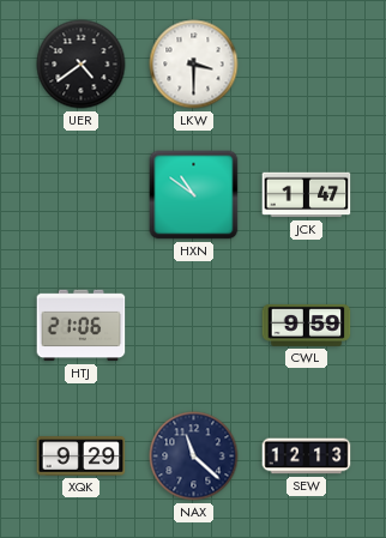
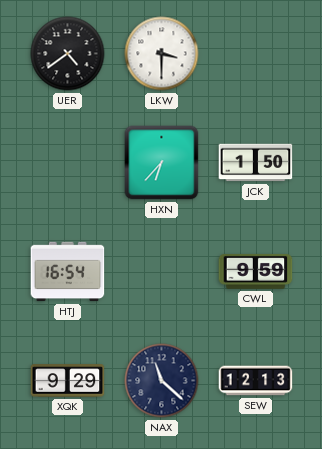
HXN: 10:51 -> 6:37 (162, 163)
JCK: 1:47 -> 1:50 (256, 163)
HTJ: 21:06 -> 16:54 (68, 272)
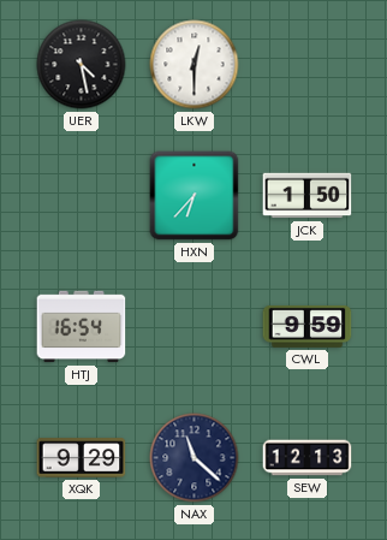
UER: 4:39 -> 4:28 (82, 65)
LKW: 3:30 -> 12:30 (195, 65)
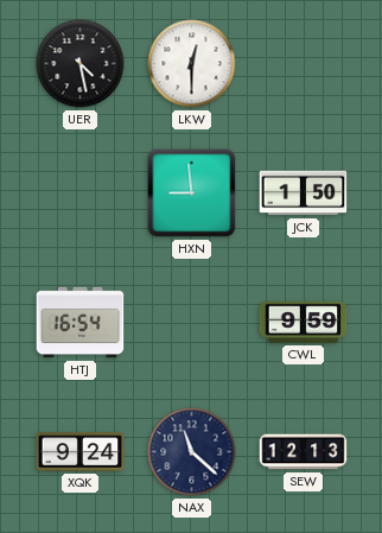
HXN: 6:37 -> 8:59 (192, 193)
XQK: 9:29 -> 9:24 (81, 452)
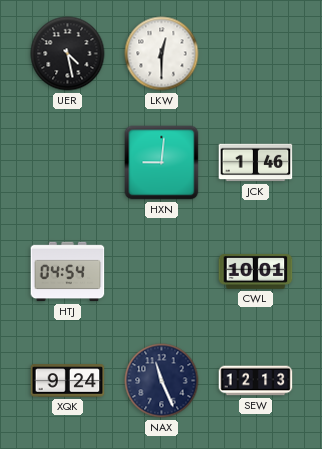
HXN: 8:59 -> 9:01 (162, 163)
JCK: 1:50 -> 1:46 (256, 163)
HTJ: 16:54 -> 04:54 (68, 272)
CWL: 9:59 -> 10:01 (256, 272)
NAX: 11:22 -> 11:26 (162, 381)
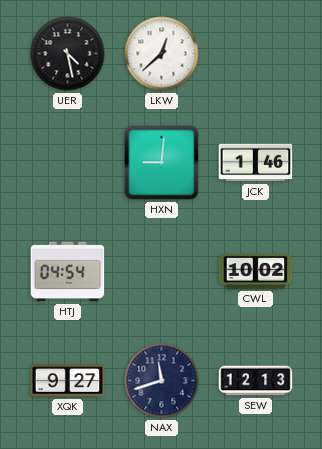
LKW: 12:30 -> 12:38 (162, 54)
CWL: 10:01 -> 10:02 (256, 272)
XQK: 9:24 -> 9:27 (68, 381)
NAX: 11:26 -> 11:42 (162, 381)
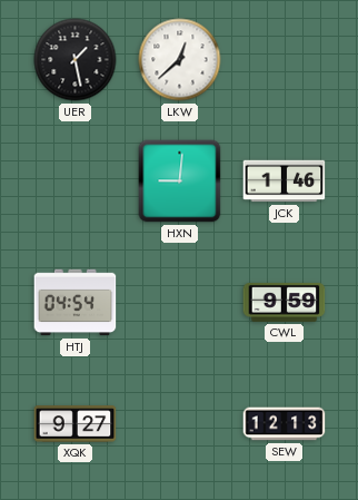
UER: 4:28 -> 1:28 (76, 60)
CWL: 10:02 -> 9:59 (285, 303)
NAX: 11:42 -> none (162, 381)
